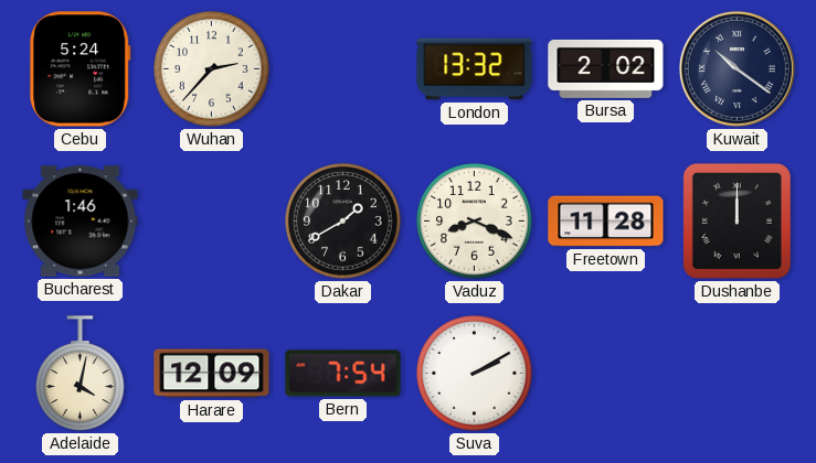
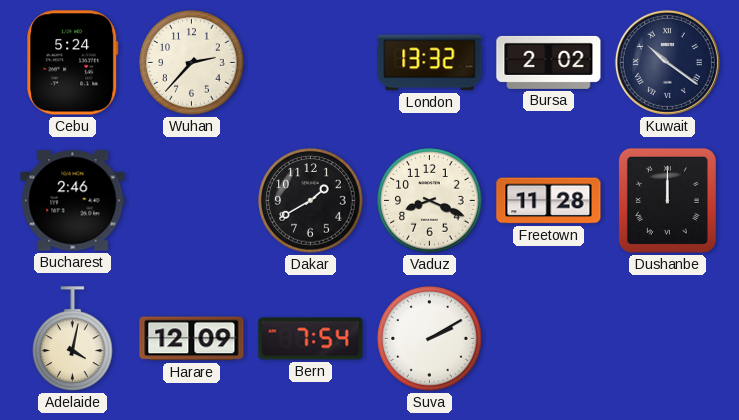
Bucharest: 1:46 -> 2:46 (73, 201)
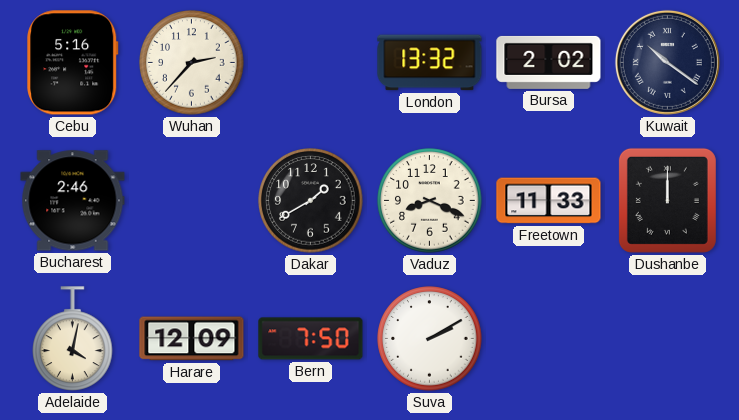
Cebu: 5:24 -> 5:16 (73, 63)
Freetown: 11:28 -> 11:33 (549, 201)
Bern: 7:54 -> 7:50 (311, 339)
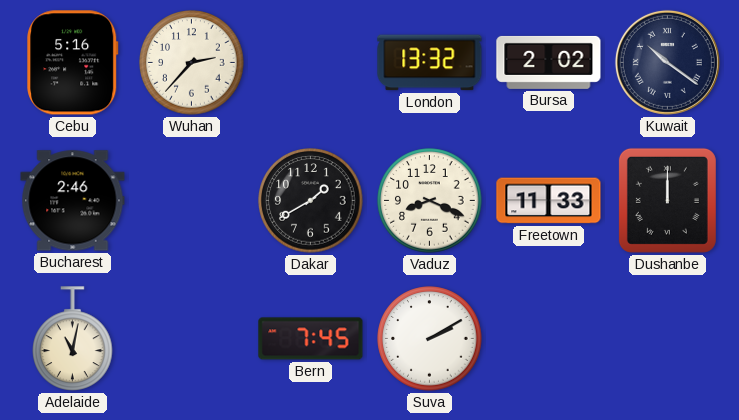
Adelaide: 4:02 -> 11:02 (73, 339)
Harare: 12:09 -> none (192, 339)
Bern: 7:50 -> 7:45 (311, 339)
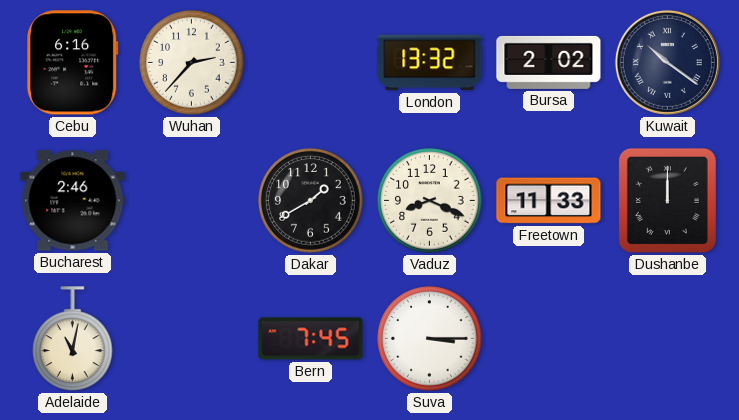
Cebu: 5:16 -> 6:16 (73, 63)
Suva: 2:10 -> 3:15 (430, 339)
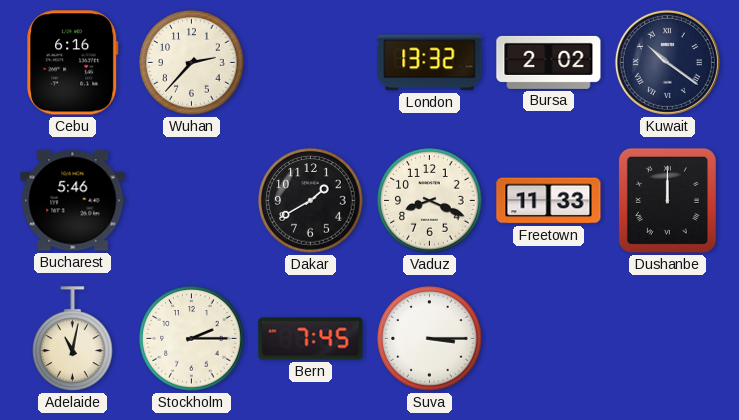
Bucharest: 2:46 -> 5:46 (73, 201)
Stockholm: none -> 2:15 (192, 339)
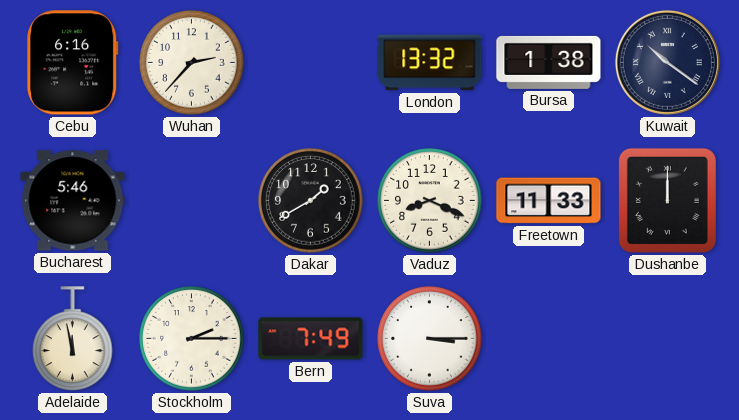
Bursa: 2:02 -> 1:38 (549, 62)
Adelaide: 11:02 -> 11:58 (73, 339)
Bern: 7:45 -> 7:49 (311, 339)
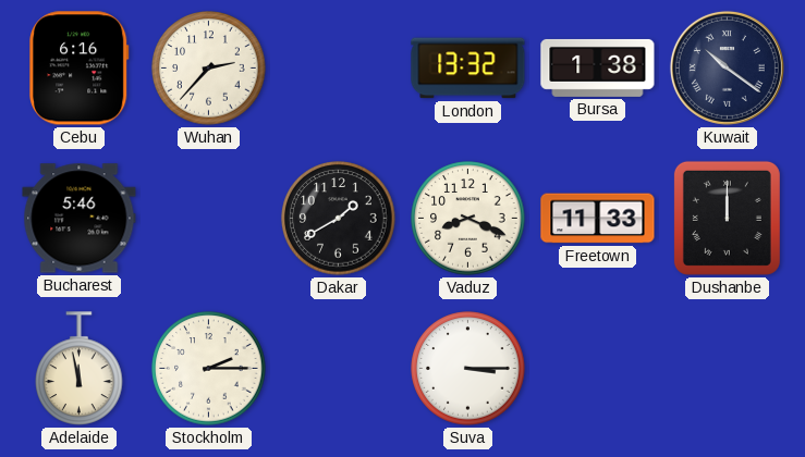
Bern: 7:49 -> none (311, 339)
